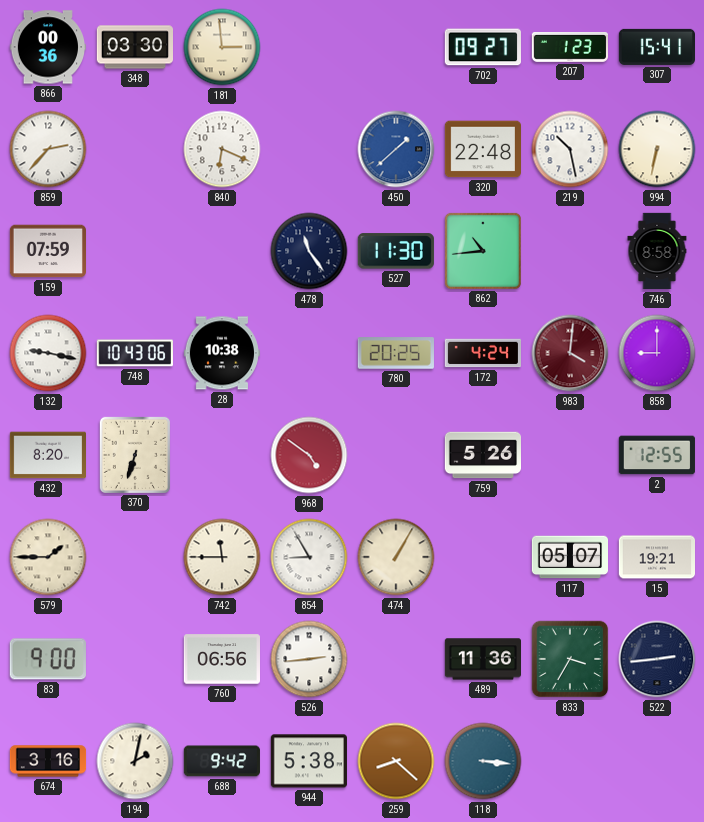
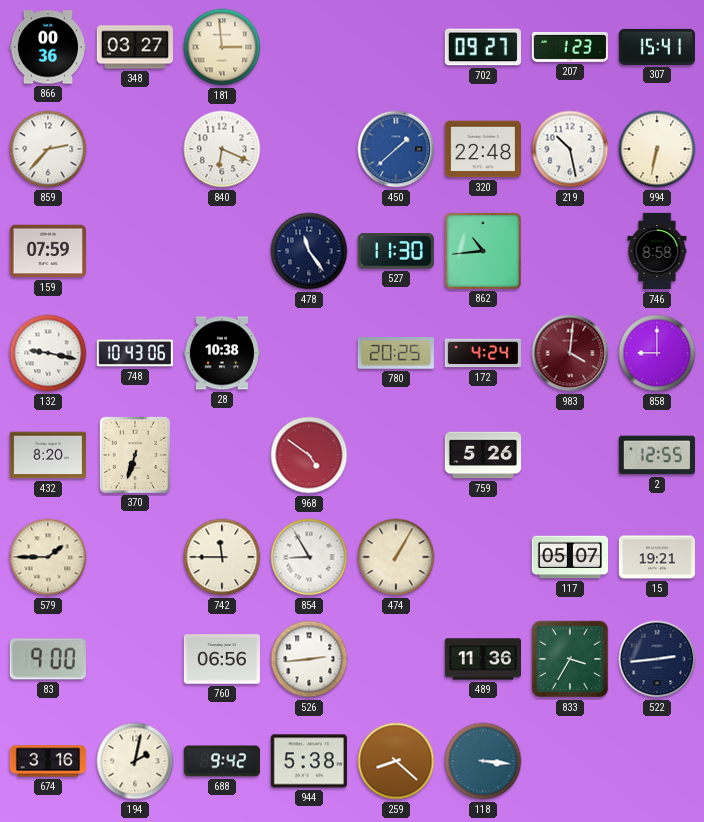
348: 03:30 -> 03:27 (134, 47)
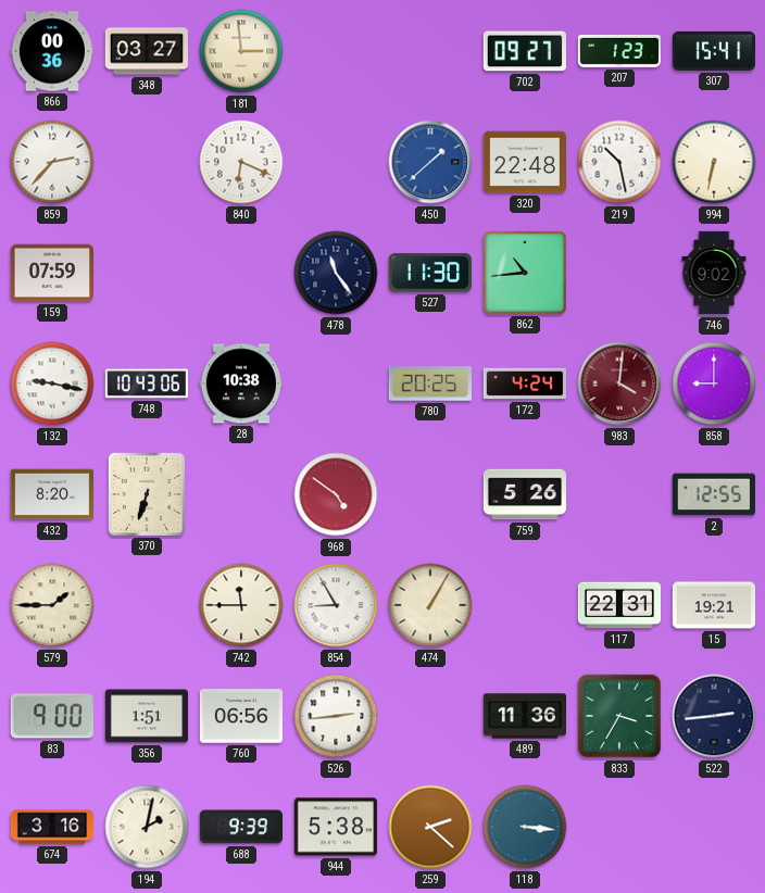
746: 8:58 -> 9:02 (714, 273)
117: 05:07 -> 22:31 (618, 605)
356: none -> 1:51 (146, 716)
688: 9:42 -> 9:39 (241, 827)
259: 8:22 -> 2:22 (430, 827)
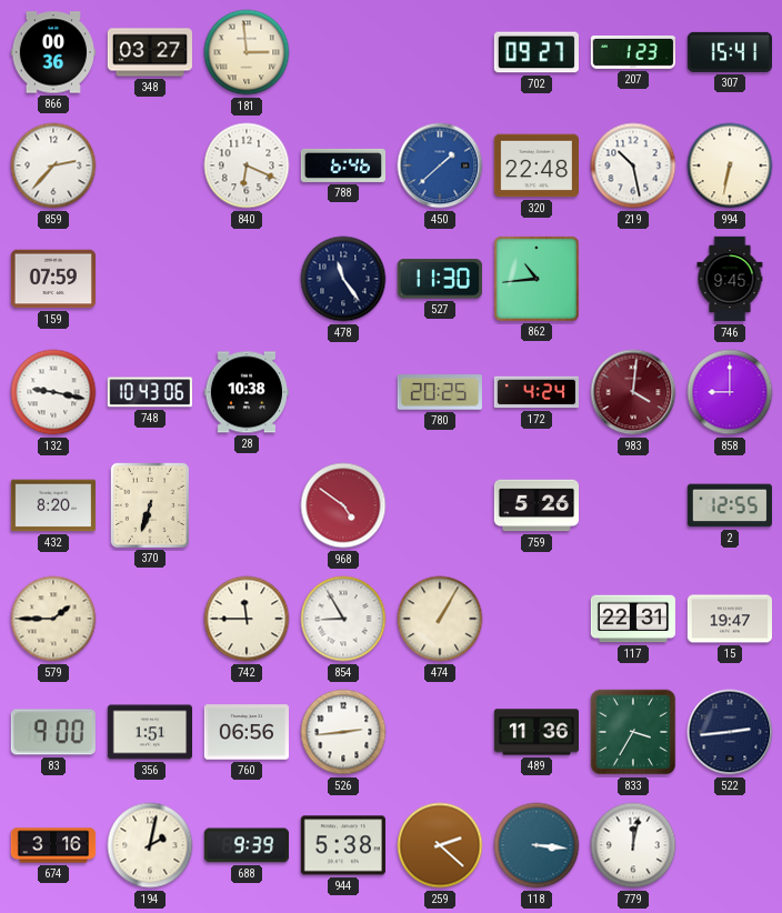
788: none -> 6:46 (342, 165)
746: 9:02 -> 9:45 (730, 279)
15: 19:21 -> 19:47 (729, 619)
779: none -> 12:02 (633, 845)
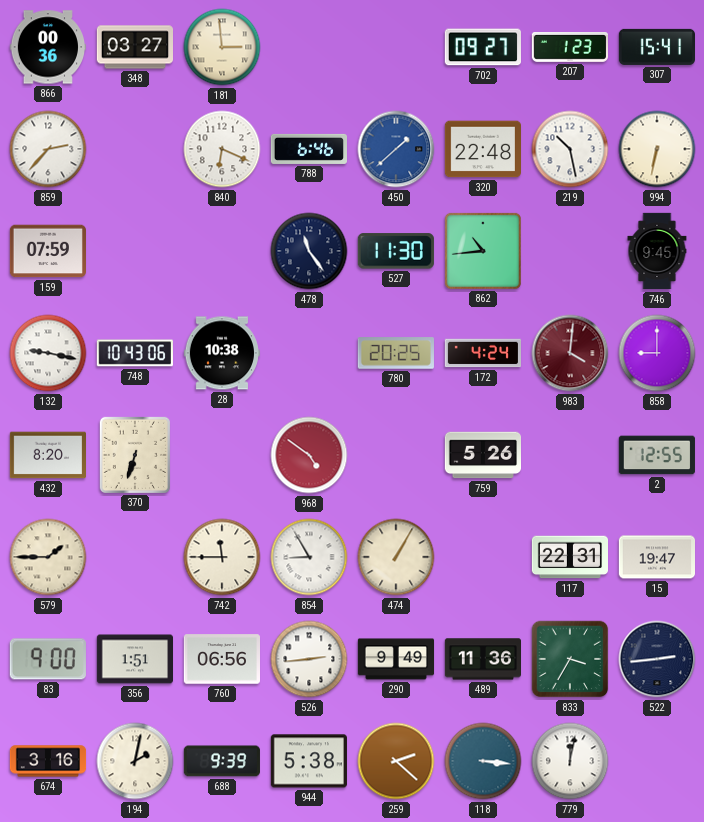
290: none -> 9:49 (396, 659)
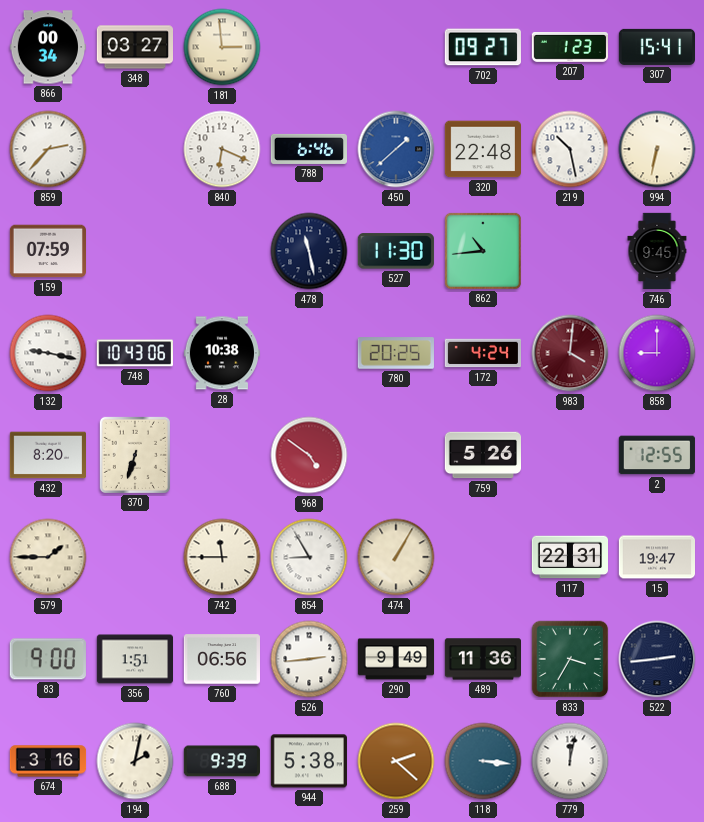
866: 00:36 -> 00:34 (47, 47)
478: 11:24 -> 11:28 (309, 251)
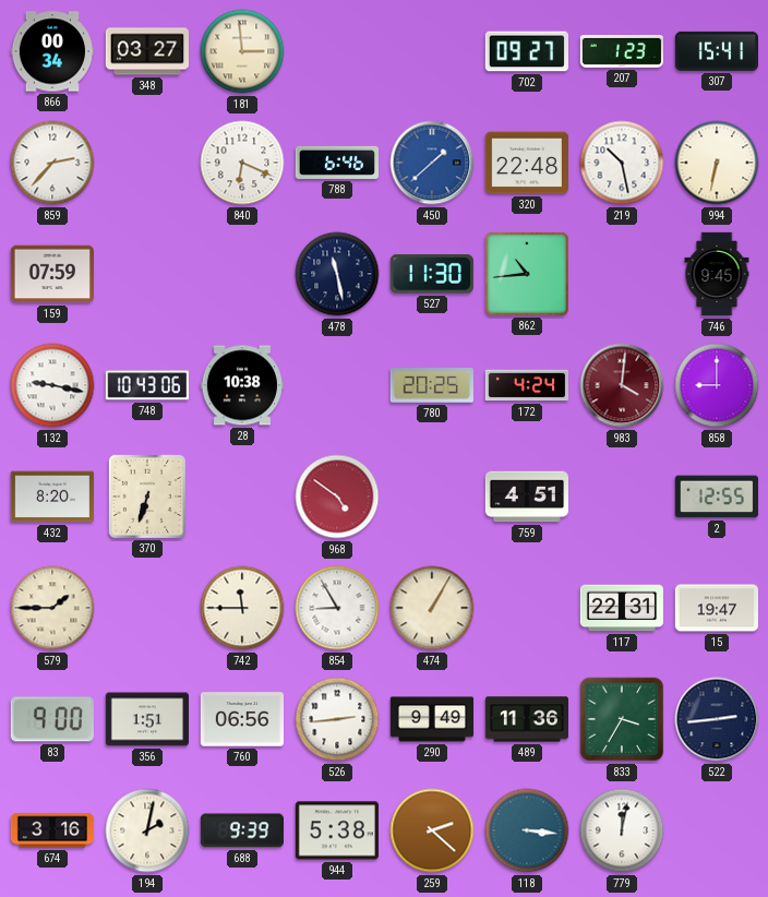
759: 5:26 -> 4:51 (526, 497)
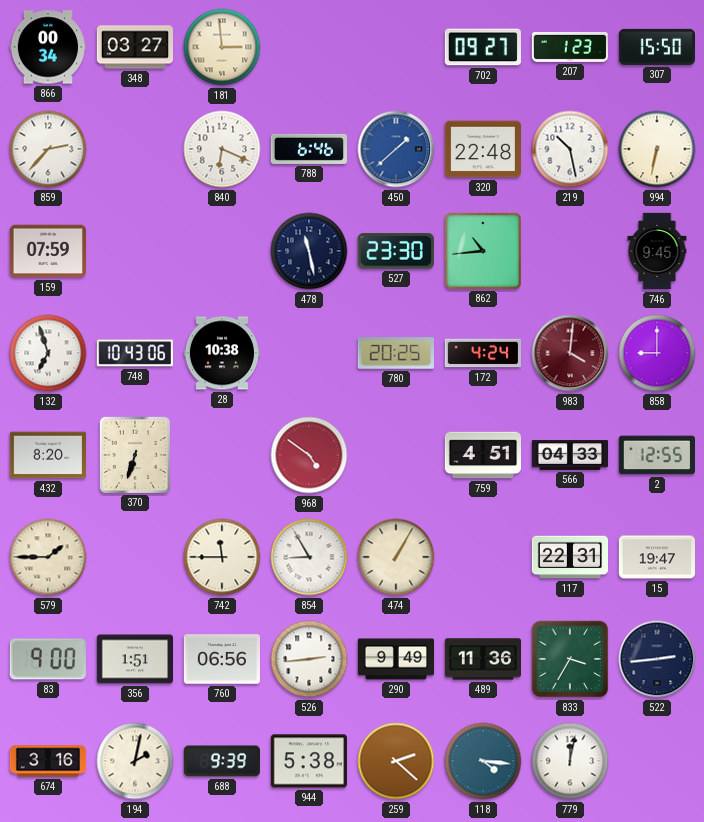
307: 15:41 -> 15:50 (656, 47)
527: 11:30 -> 23:30 (396, 251)
132: 9:17 -> 6:57 (48, 353)
566: none -> 04:33 (570, 455)
118: 3:16 -> 4:16 (483, 761)
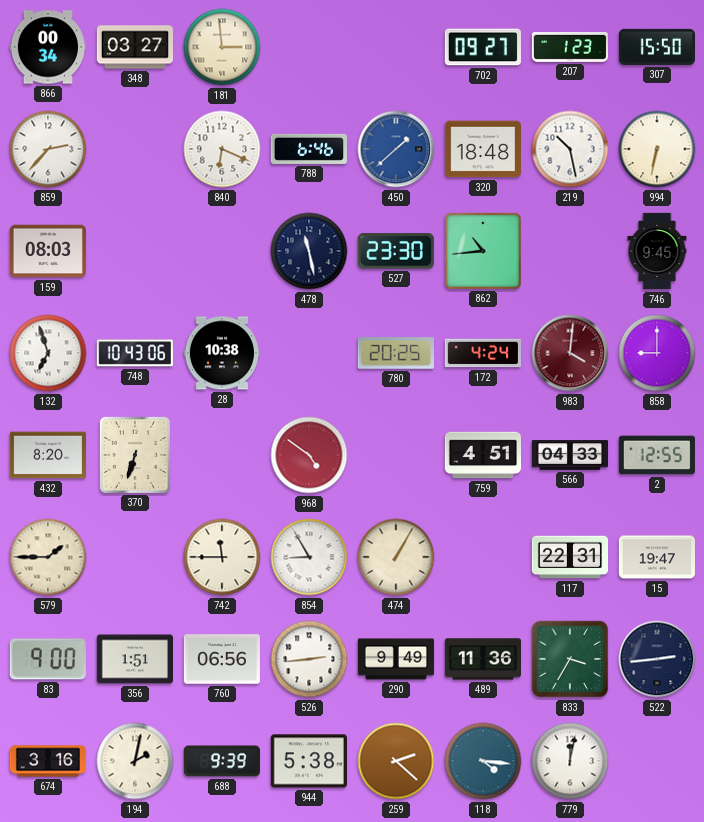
320: 22:48 -> 18:48 (482, 149)
159: 07:59 -> 08:03 (47, 251)
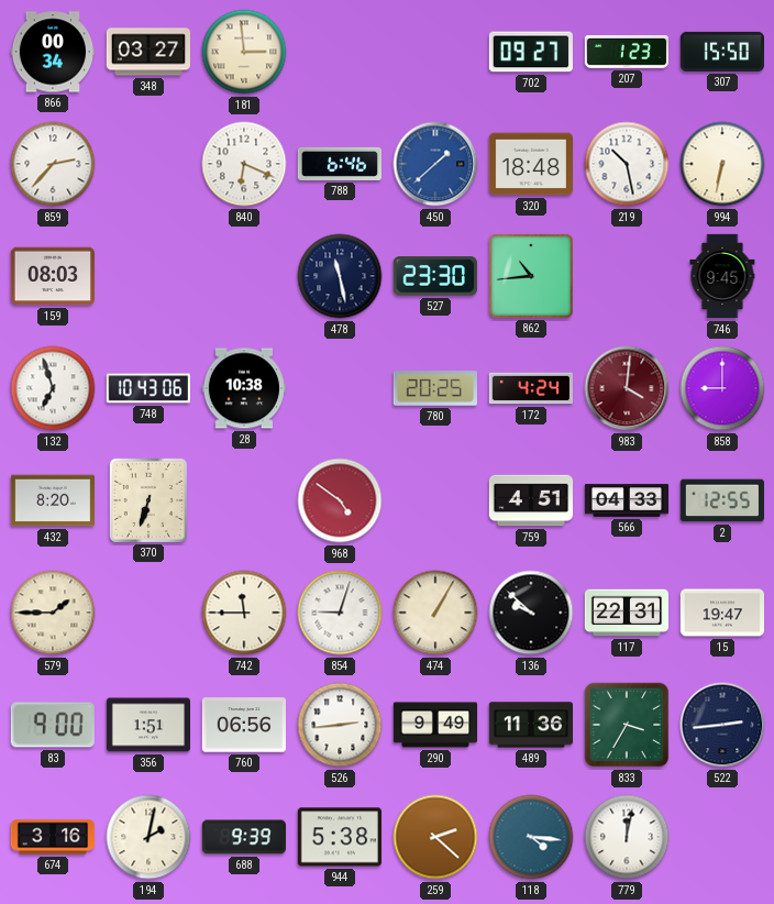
854: 8:55 -> 9:03 (340, 613)
136: none -> 9:52 (531, 613)
